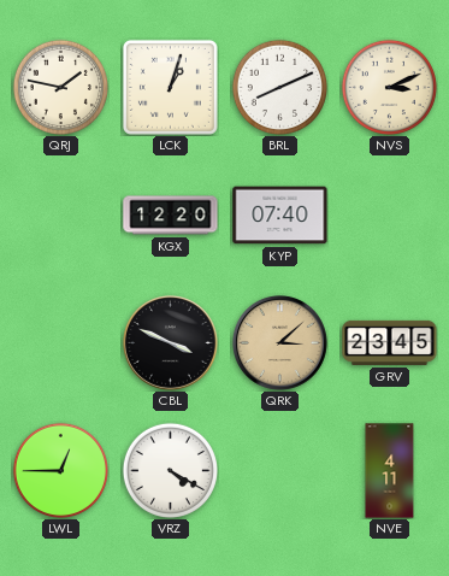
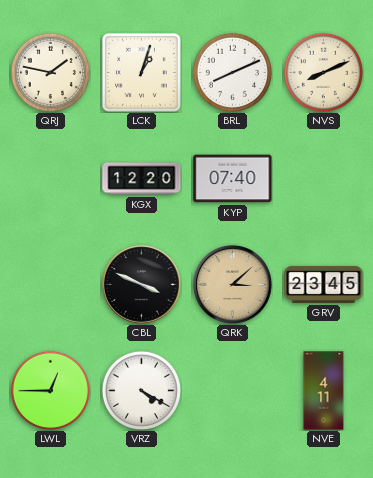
NVS: 3:11 -> 8:11 (323, 72)
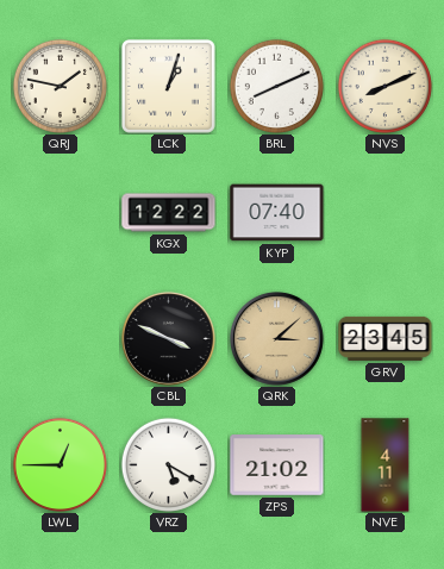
KGX: 12:20 -> 12:22 (169, 213)
VRZ: 4:20 -> 5:20 (168, 464)
ZPS: none -> 21:02 (277, 465)
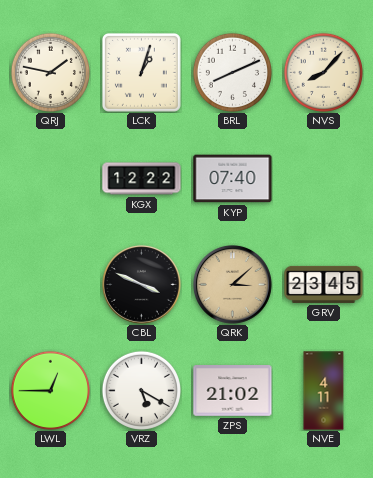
NVS: 8:11 -> 8:07 (323, 72)
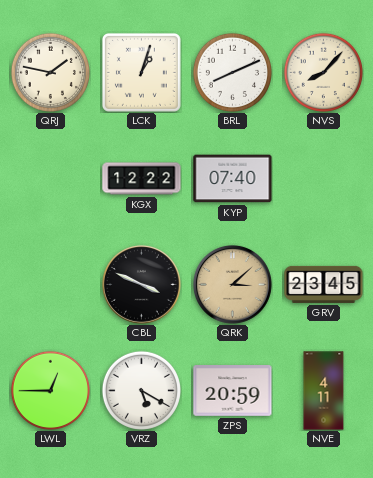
ZPS: 21:02 -> 20:59 (233, 391)
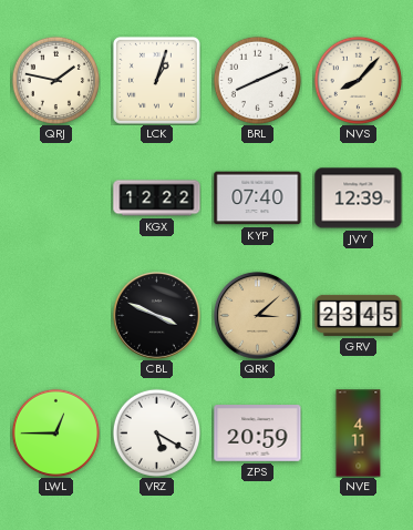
JVY: none -> 12:39 (359, 198)
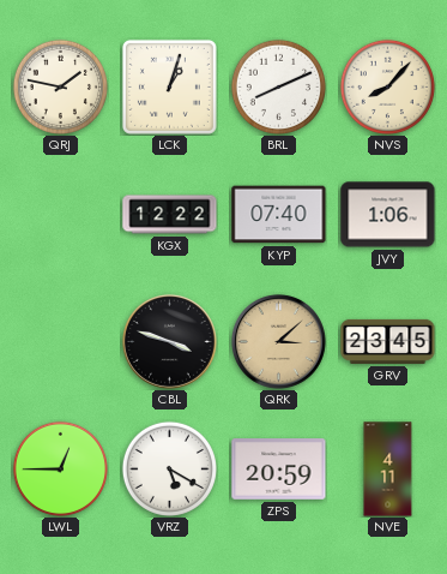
JVY: 12:39 -> 1:06 (388, 215)
CBL: 3:49 -> 3:48 (169, 341)
